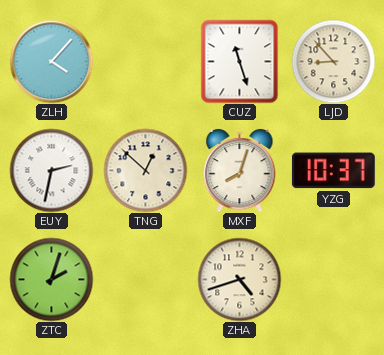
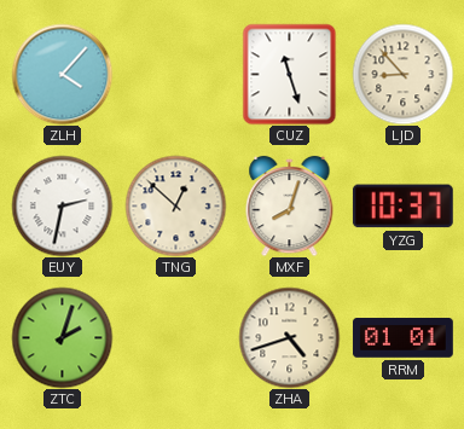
RRM: none -> 01:01 (404, 338)
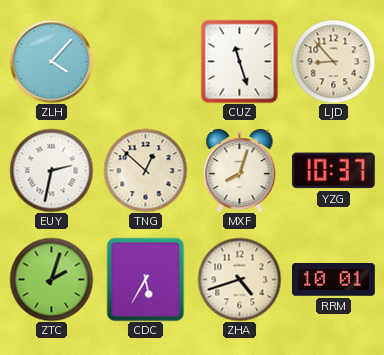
CDC: none -> 5:35 (146, 279)
RRM: 01:01 -> 10:01 (334, 280)
